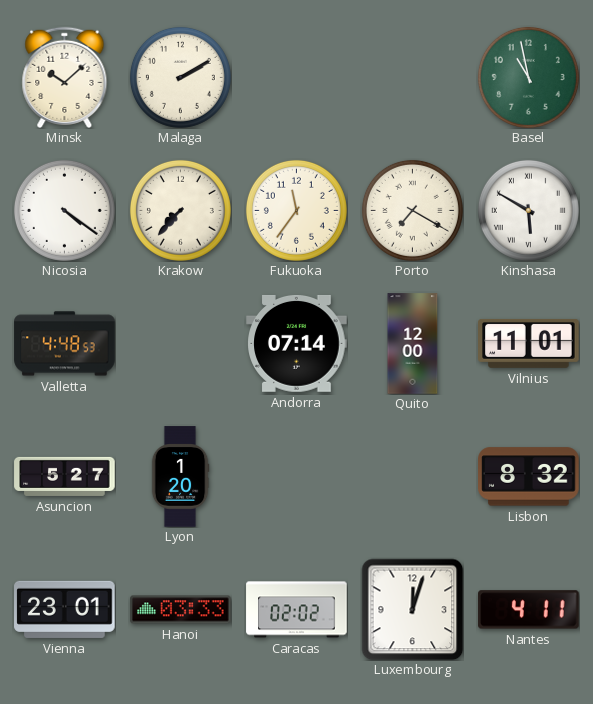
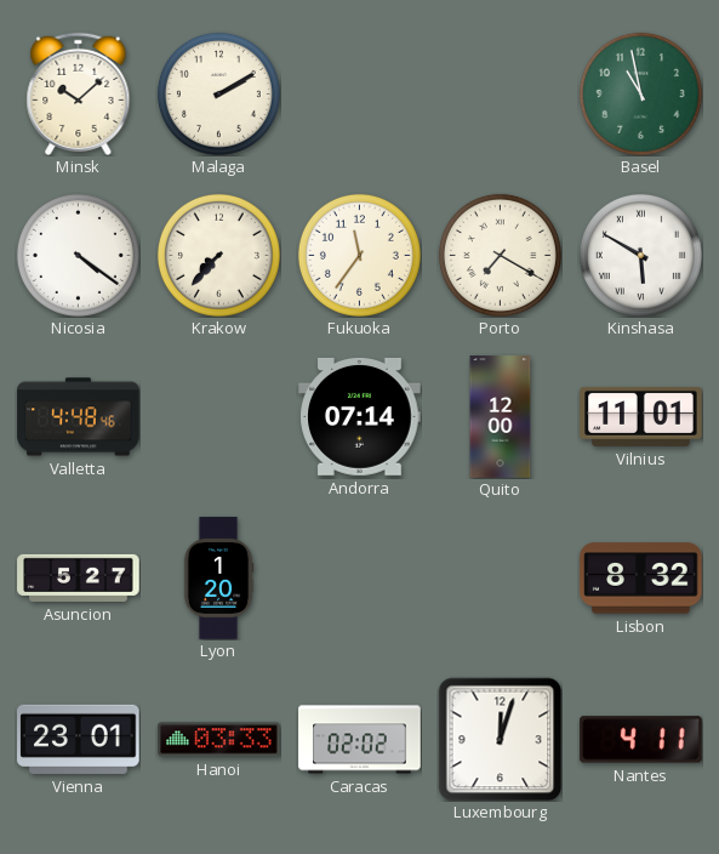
Valletta: 4:48:53 -> 4:48:46 (79, 417)
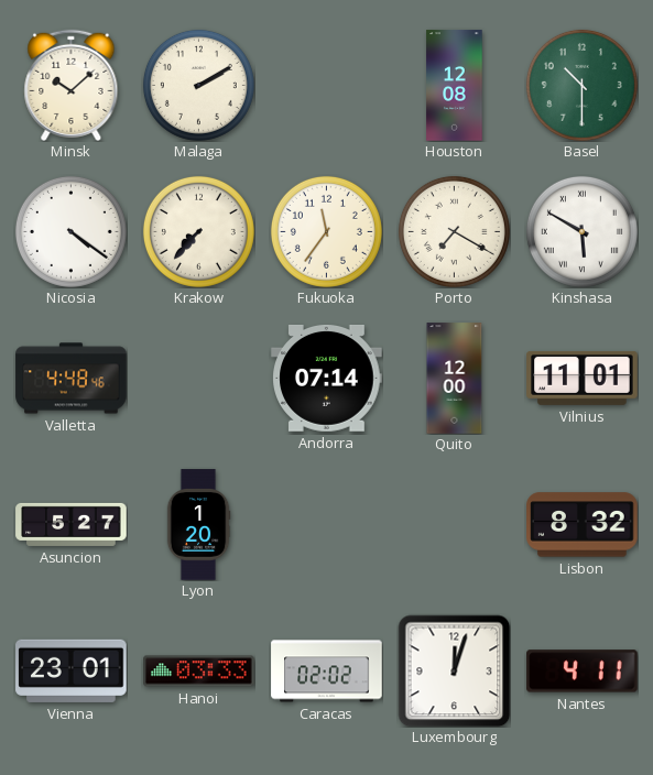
Houston: none -> 12:08 (455, 86)
Basel: 10:58 -> 10:30 (581, 85)
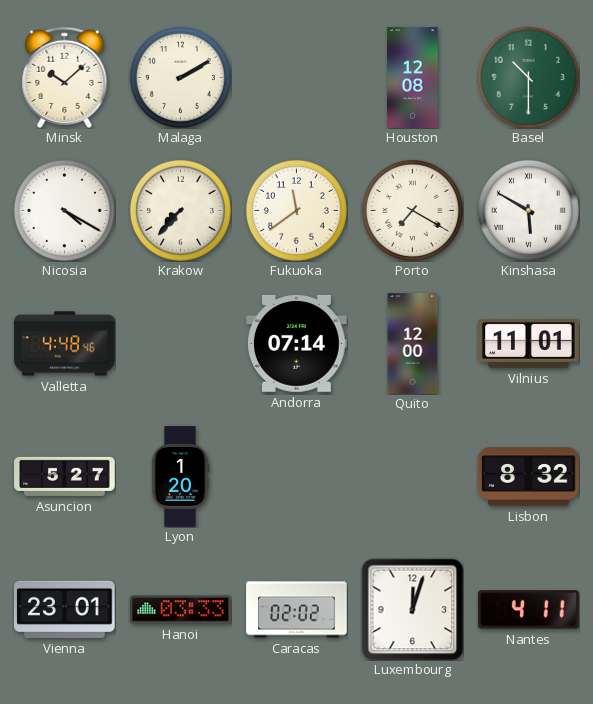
Nicosia: 4:21 -> 4:20 (64, 210)
Fukuoka: 11:36 -> 11:39 (296, 210)
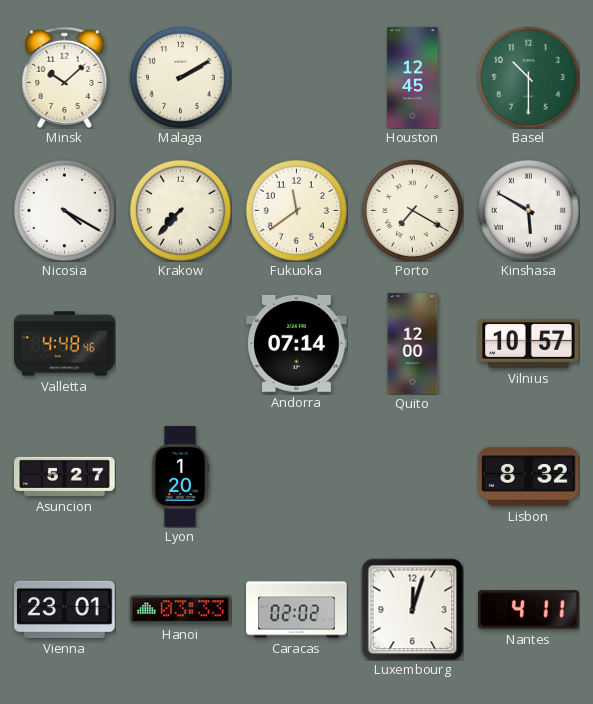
Houston: 12:08 -> 12:45 (413, 78)
Vilnius: 11:01 -> 10:57 (529, 343)
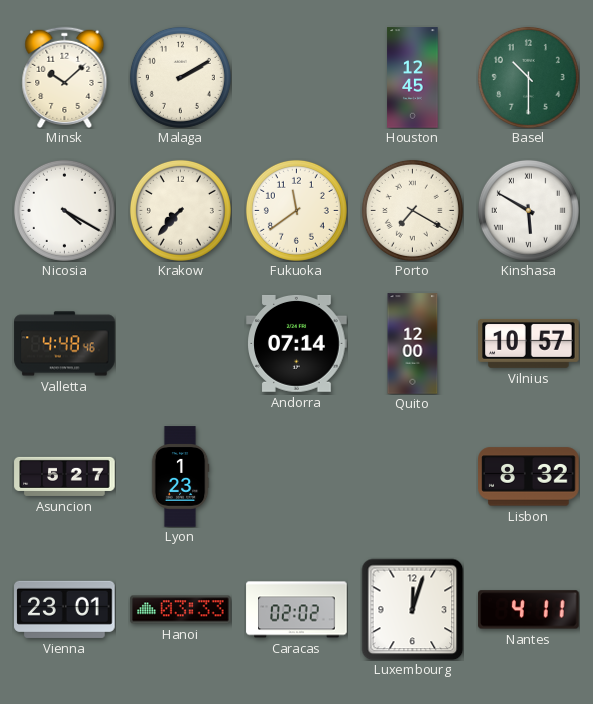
Lyon: 1:20 -> 1:23 (180, 477)
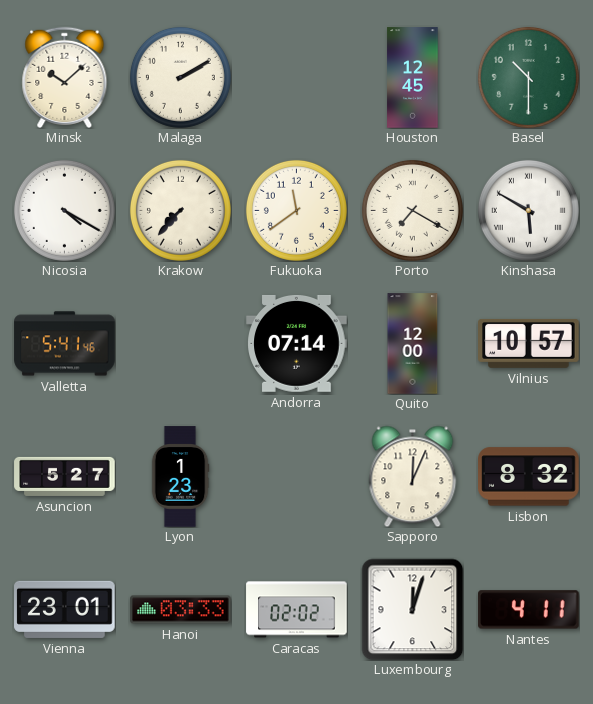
Valletta: 4:48 -> 5:41 (65, 344)
Sapporo: none -> 12:04 (413, 476)
